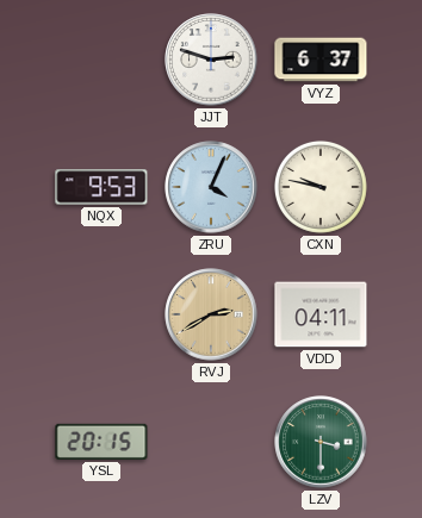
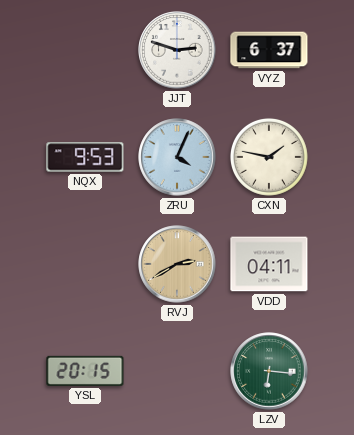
CXN: 9:47 -> 1:47 (269, 157)
LZV: 3:30 -> 6:16 (269, 371)
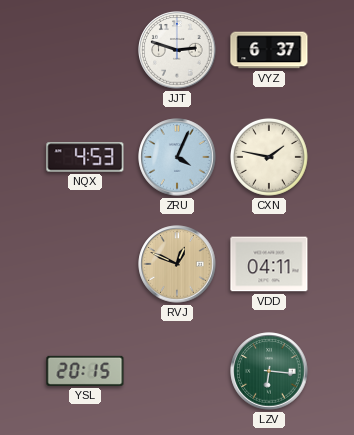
NQX: 9:53 -> 4:53 (85, 157)
RVJ: 2:40 -> 12:49 (177, 264)
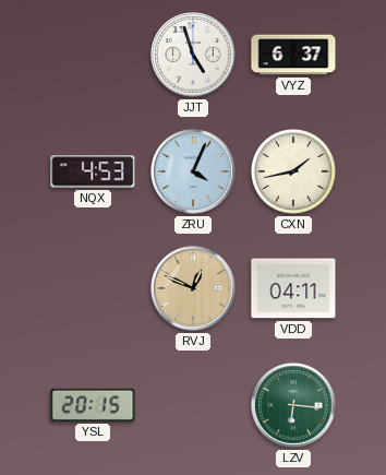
JJT: 2:48 -> 4:57 (193, 55)
CXN: 1:47 -> 1:43 (293, 171)
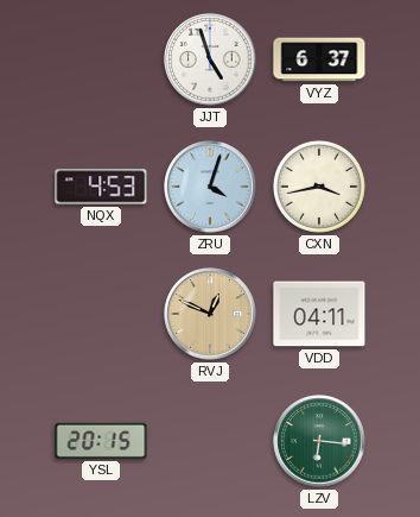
ZRU: 4:04 -> 4:03 (210, 187)
CXN: 1:43 -> 3:43 (319, 187)
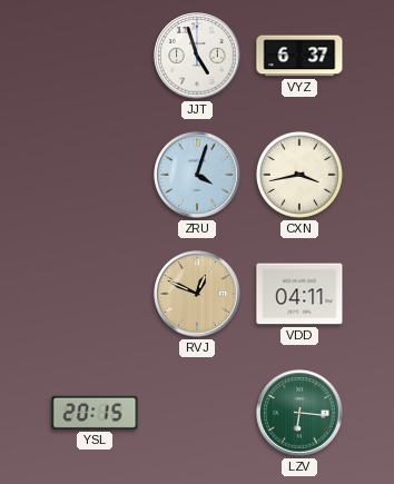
NQX: 4:53 -> none (101, 187)
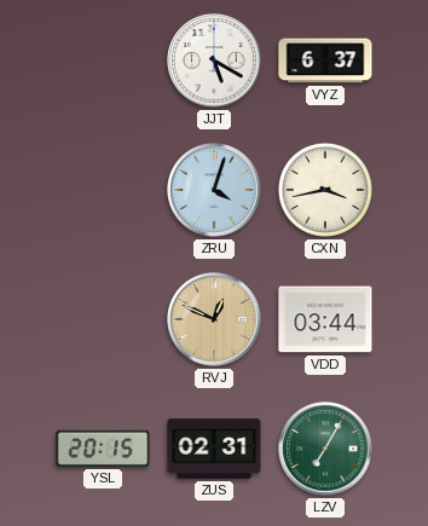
JJT: 4:57 -> 5:20 (214, 60)
VDD: 04:11 -> 03:44 (325, 319)
ZUS: none -> 02:31 (214, 449)
LZV: 6:16 -> 7:05 (325, 449)
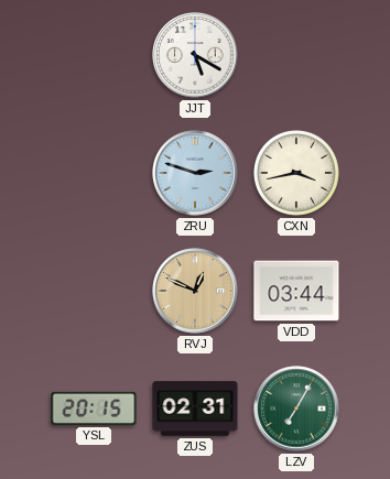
VYZ: 6:37 -> none (325, 60)
ZRU: 4:03 -> 2:48 (195, 173)
